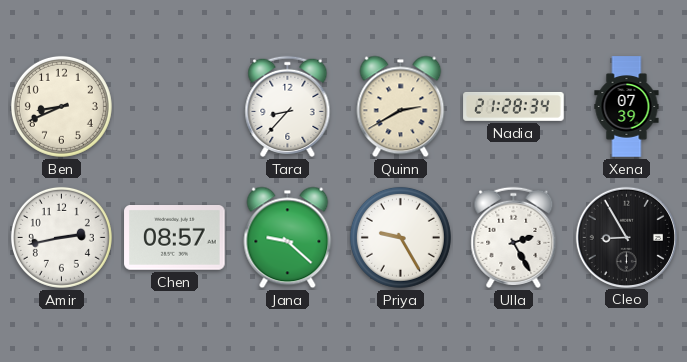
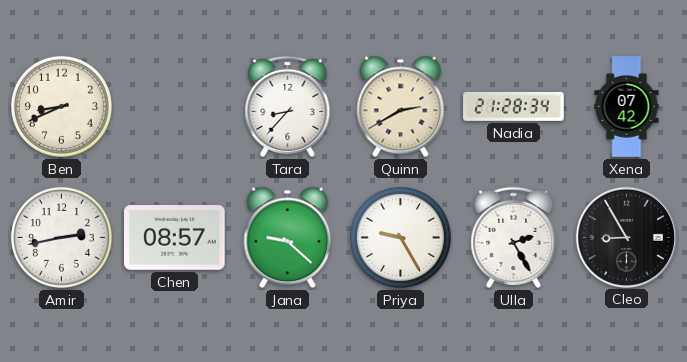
Xena: 07:39 -> 07:42 (627, 107)
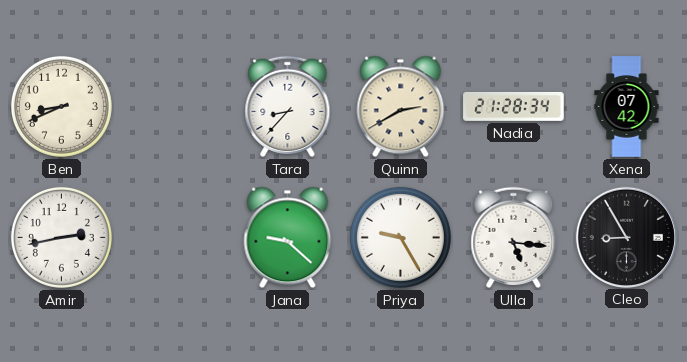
Chen: 08:57 -> none (175, 238)
Ulla: 2:25 -> 5:16 (514, 237)
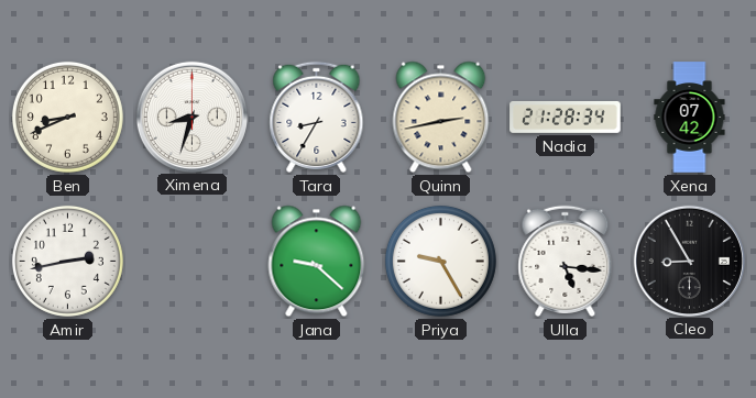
Ximena: none -> 8:33 (191, 117)
Tara: 8:37 -> 8:35 (317, 117)
Quinn: 2:40 -> 2:43 (441, 118)
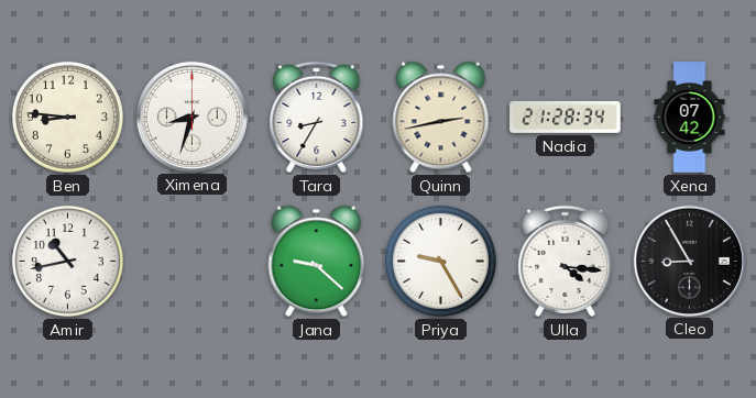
Ben: 8:41 -> 8:46 (67, 117)
Amir: 2:43 -> 10:43 (67, 261)
Ulla: 5:16 -> 4:16 (566, 261)
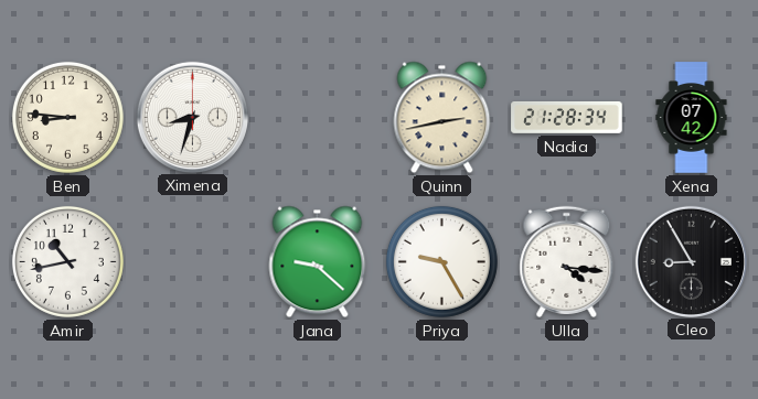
Tara: 8:35 -> none (317, 117)
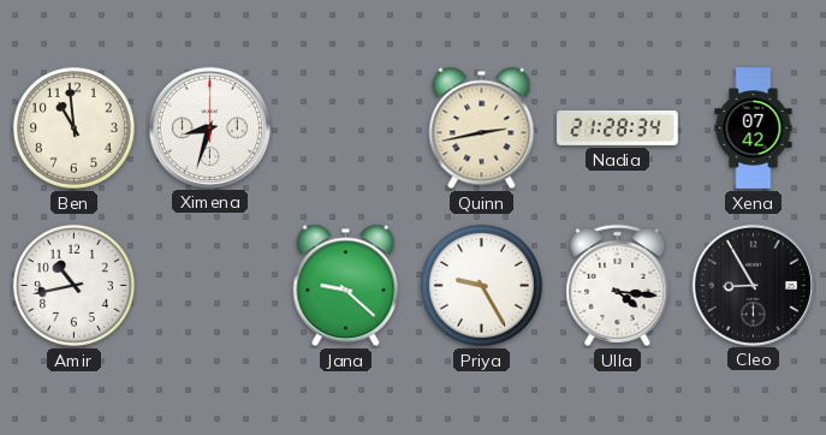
Ben: 8:46 -> 10:59 (73, 127)
